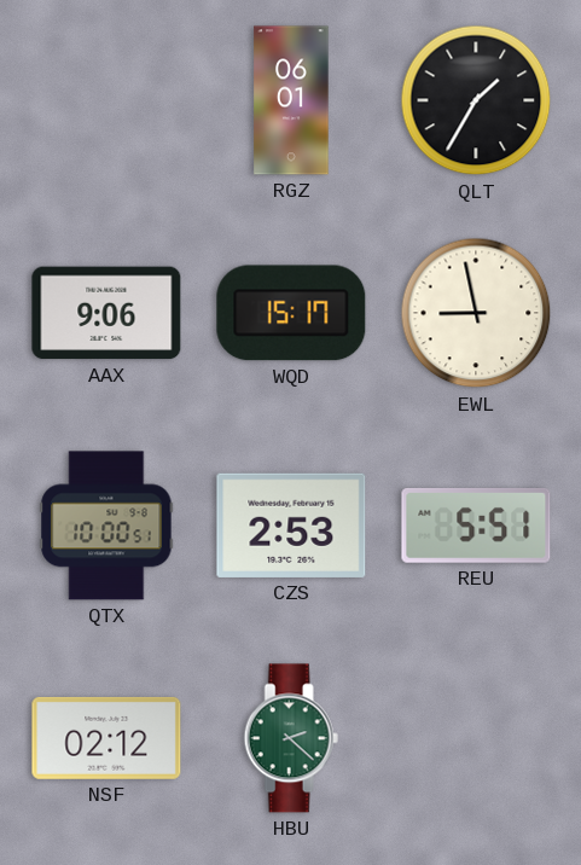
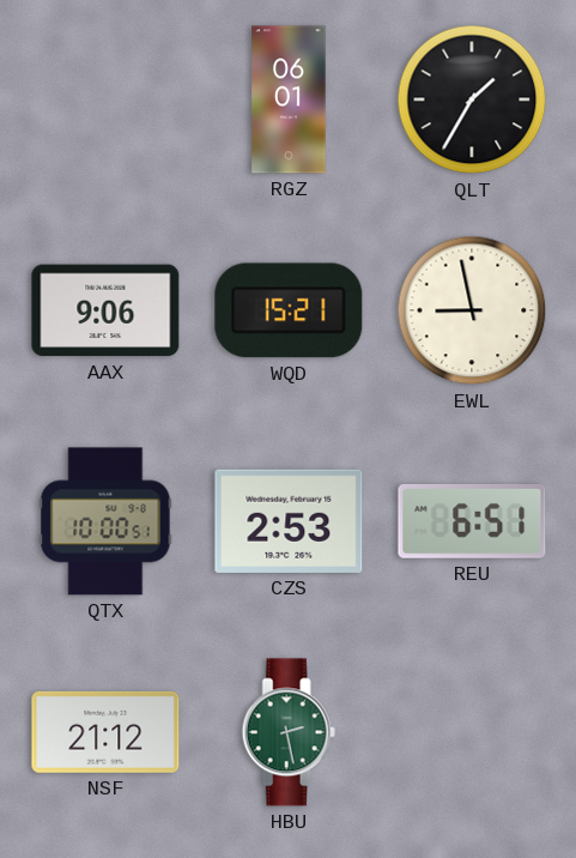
WQD: 15:17 -> 15:21 (289, 310)
REU: 5:51 -> 6:51 (472, 521)
NSF: 02:12 -> 21:12 (105, 732)
HBU: 2:22 -> 2:28 (289, 732)
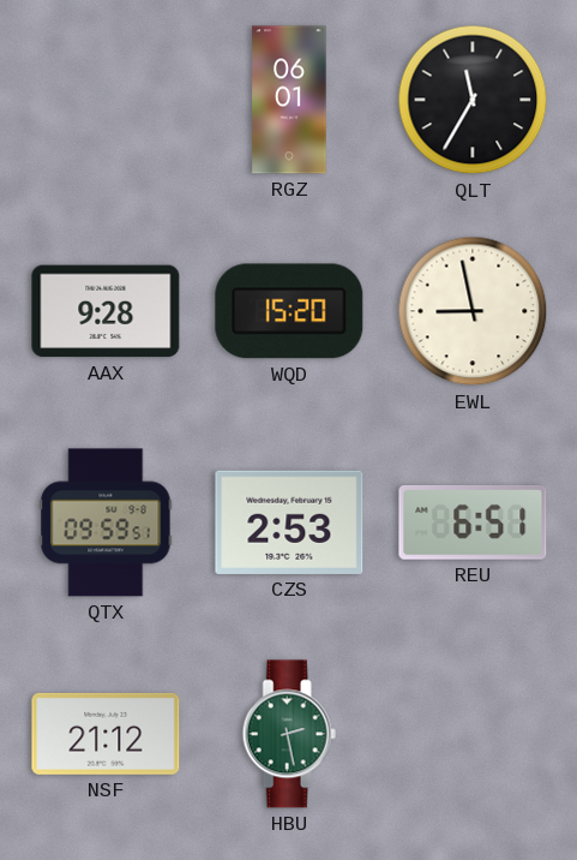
QLT: 1:35 -> 11:35 (473, 100)
AAX: 9:06 -> 9:28 (106, 311)
WQD: 15:21 -> 15:20 (289, 311)
QTX: 10:00 -> 09:59 (106, 522)
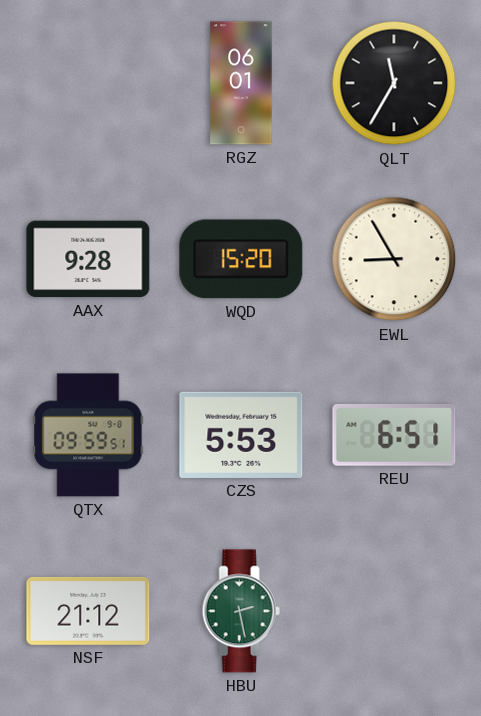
EWL: 8:58 -> 8:55 (394, 259)
CZS: 2:53 -> 5:53 (241, 435)
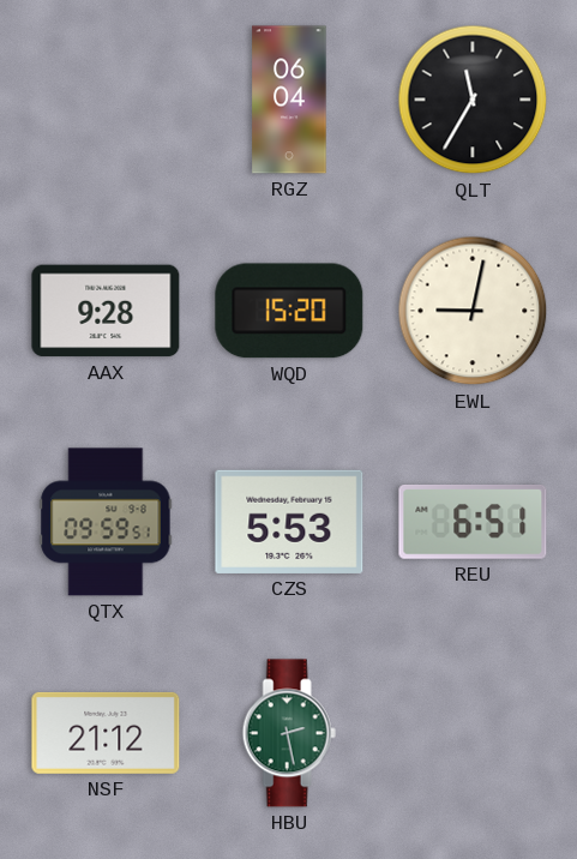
RGZ: 06:01 -> 06:04 (289, 100)
EWL: 8:55 -> 9:02 (473, 311)
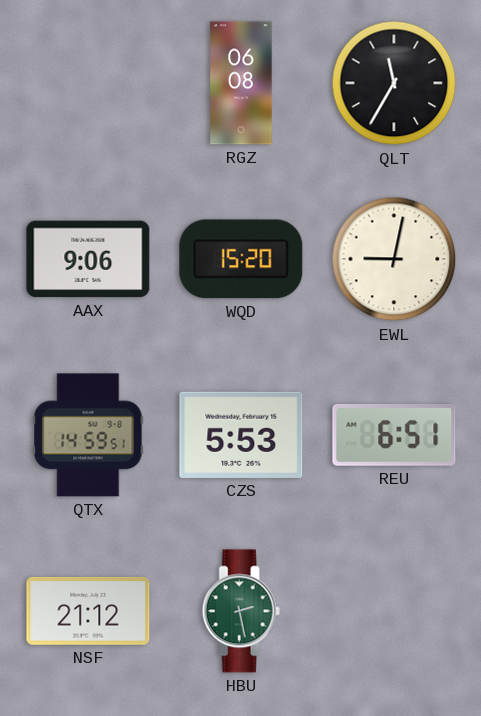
RGZ: 06:04 -> 06:08 (241, 83)
AAX: 9:28 -> 9:06 (88, 259)
QTX: 09:59 -> 14:59 (88, 435)
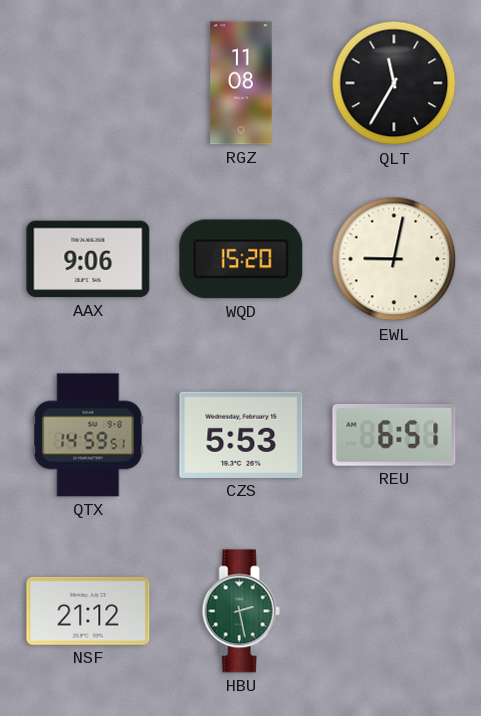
RGZ: 06:08 -> 11:08 (241, 83)
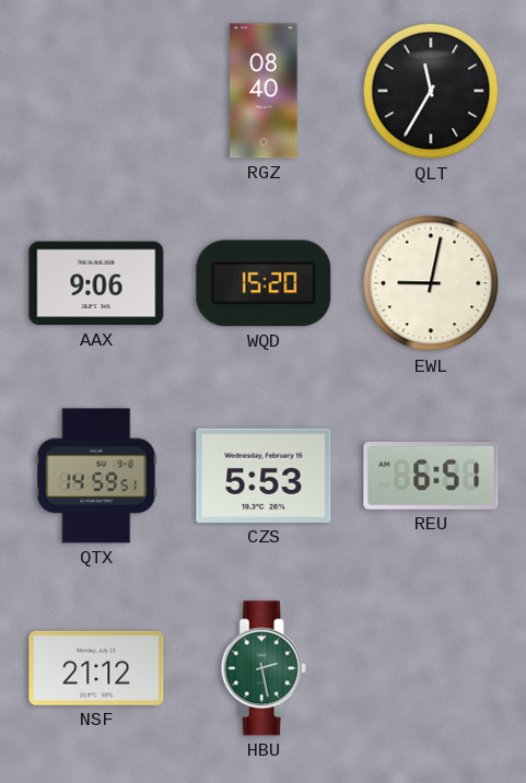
RGZ: 11:08 -> 08:40 (264, 91)
